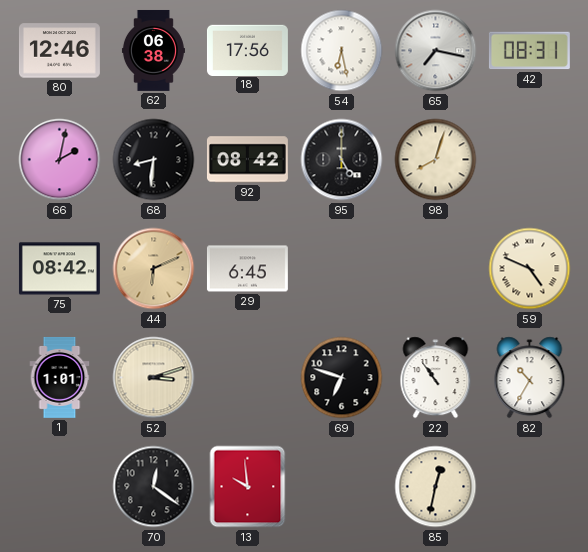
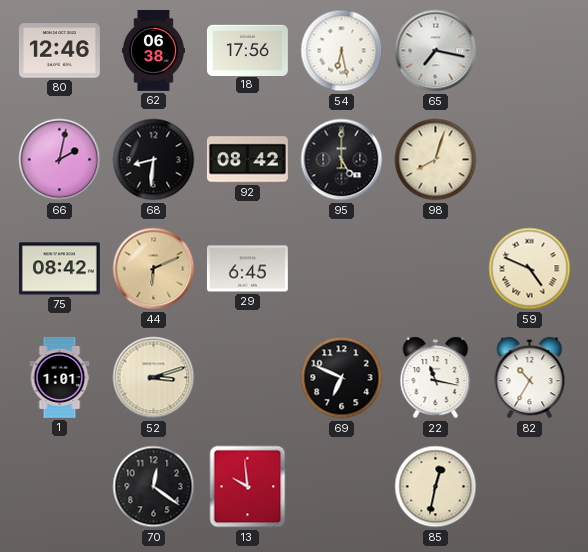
42: 08:31 -> none (529, 51)
69: 6:48 -> 6:49 (342, 378)
22: 10:54 -> 11:17 (436, 378)
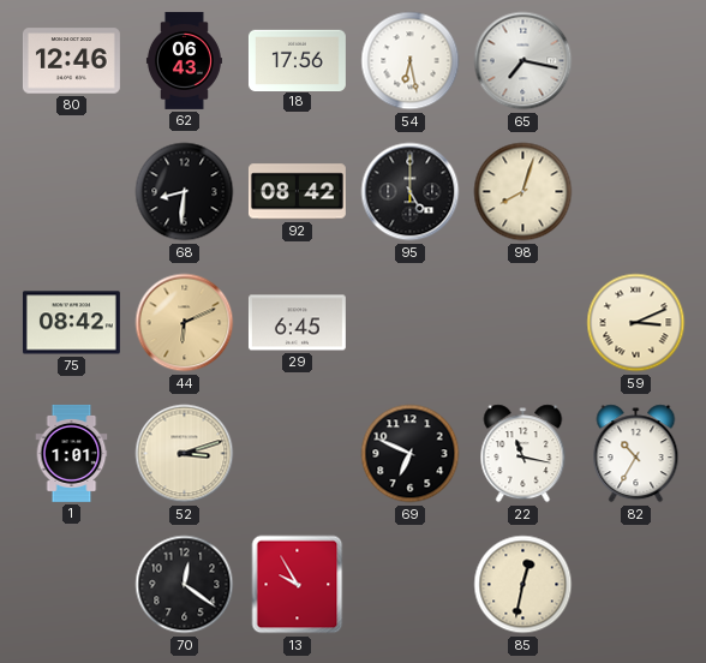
62: 06:38 -> 06:43 (184, 60)
66: 2:02 -> none (60, 160)
59: 4:49 -> 3:11 (636, 323)
13: 9:59 -> 9:55 (298, 585)
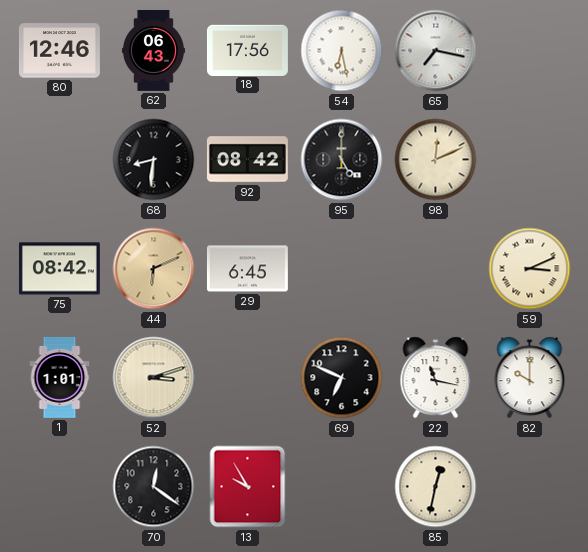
98: 8:03 -> 12:11 (436, 160)
82: 10:35 -> 10:00 (530, 378)
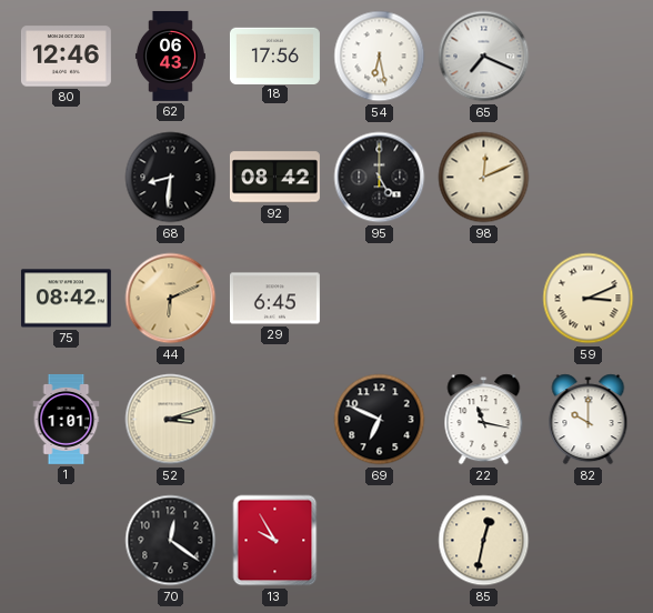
65: 7:17 -> 7:19 (484, 57)
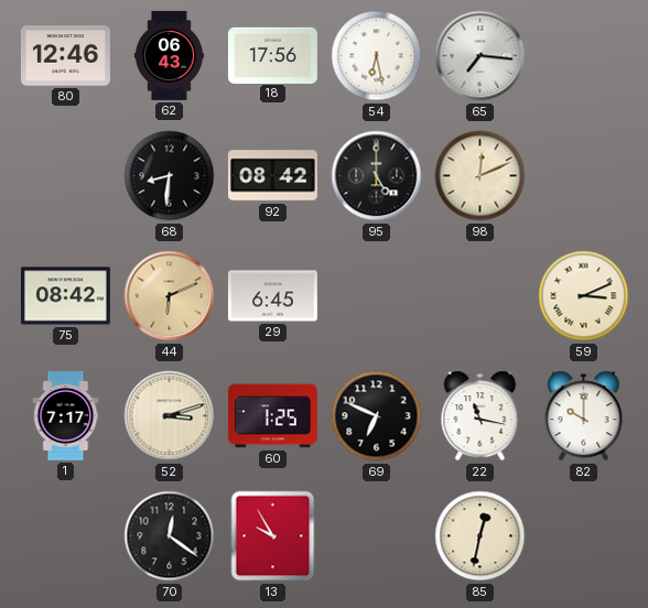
65: 7:19 -> 7:16 (480, 56)
1: 1:01 -> 7:17 (66, 415)
60: none -> 1:25 (272, 416)
